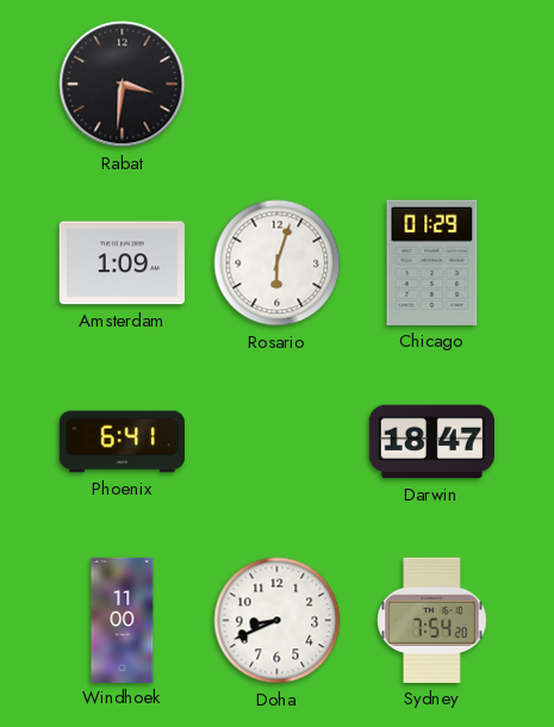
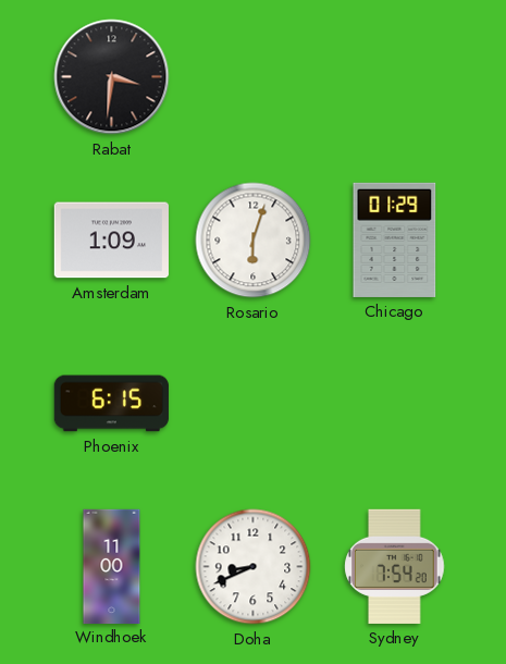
Phoenix: 6:41 -> 6:15 (111, 404)
Darwin: 18:47 -> none (431, 442)
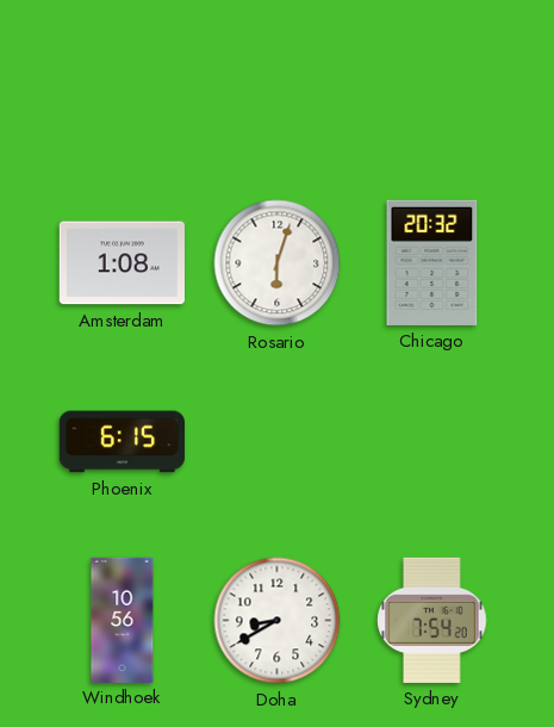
Rabat: 3:31 -> none (112, 77)
Amsterdam: 1:09 -> 1:08 (122, 263)
Chicago: 01:29 -> 20:32 (432, 262)
Windhoek: 11:00 -> 10:56 (123, 620)
Doha: 8:41 -> 8:40 (278, 621)
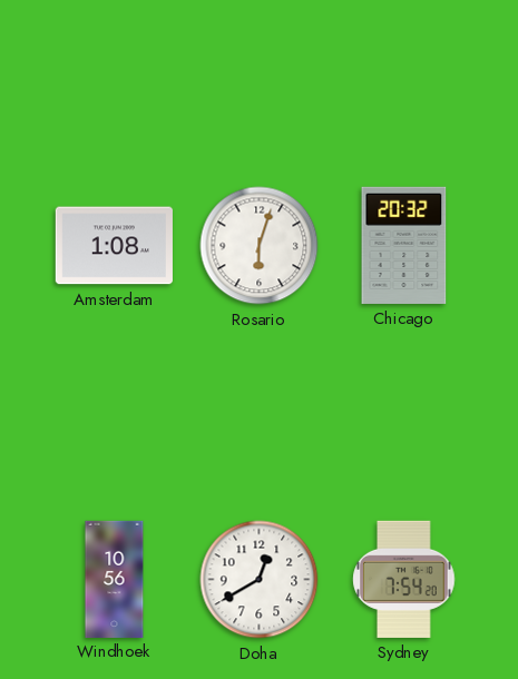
Phoenix: 6:15 -> none (122, 442)
Doha: 8:40 -> 12:40 (260, 580)
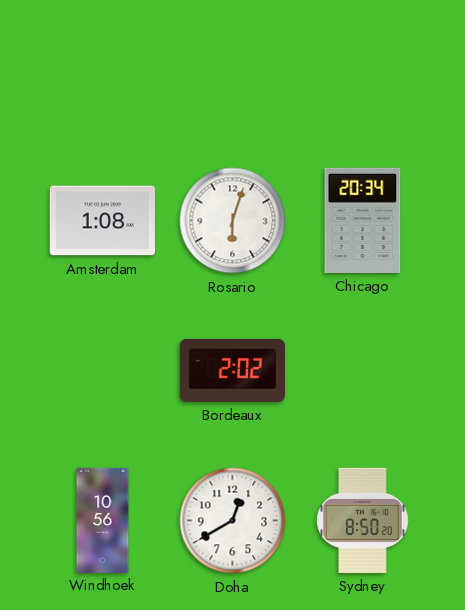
Chicago: 20:32 -> 20:34 (363, 220)
Bordeaux: none -> 2:02 (232, 370)
Sydney: 7:54 -> 8:50 (363, 520)
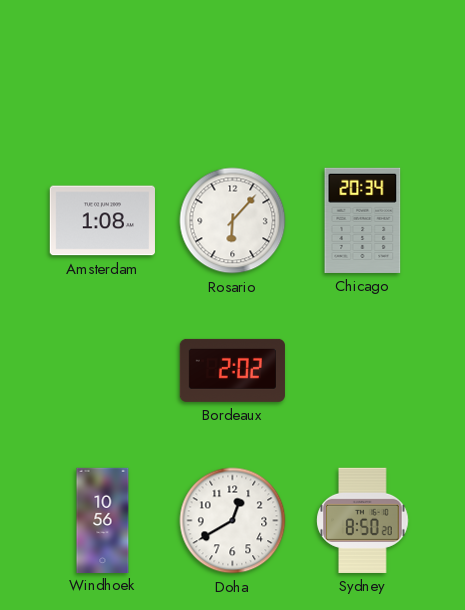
Rosario: 6:03 -> 6:07 (233, 221)
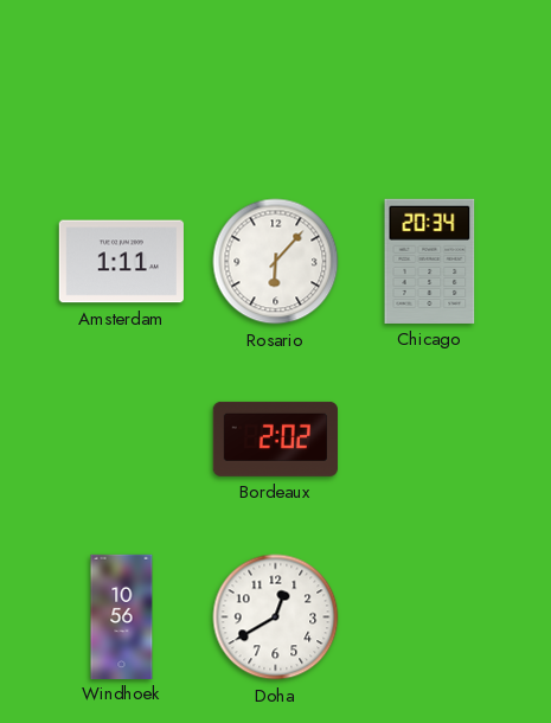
Amsterdam: 1:08 -> 1:11 (121, 262)
Sydney: 8:50 -> none (363, 520)
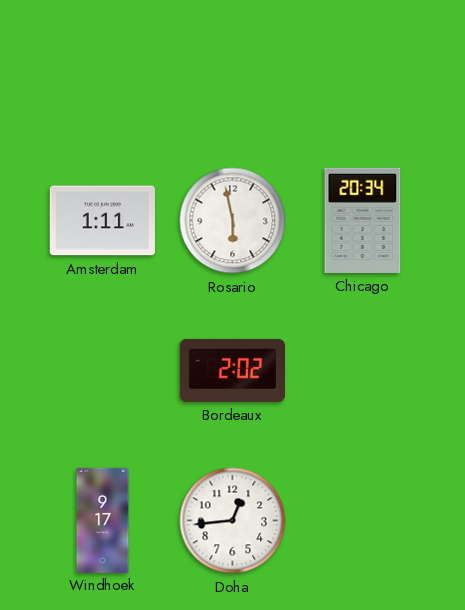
Rosario: 6:07 -> 5:58 (233, 221)
Windhoek: 10:56 -> 9:17 (103, 520)
Doha: 12:40 -> 12:44 (233, 521)
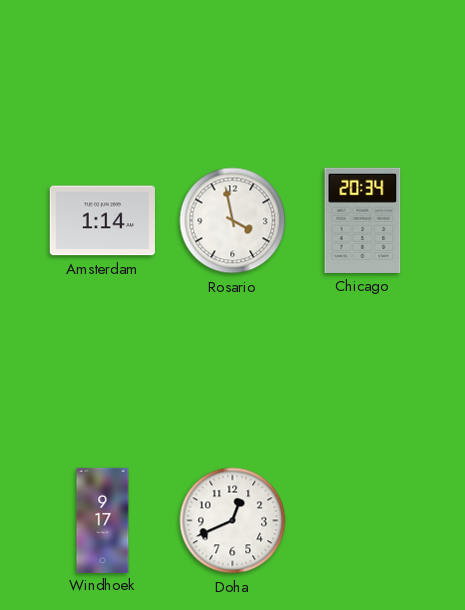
Amsterdam: 1:11 -> 1:14 (102, 221)
Rosario: 5:58 -> 3:58 (233, 221)
Bordeaux: 2:02 -> none (232, 370)
Doha: 12:44 -> 12:41 (233, 521)
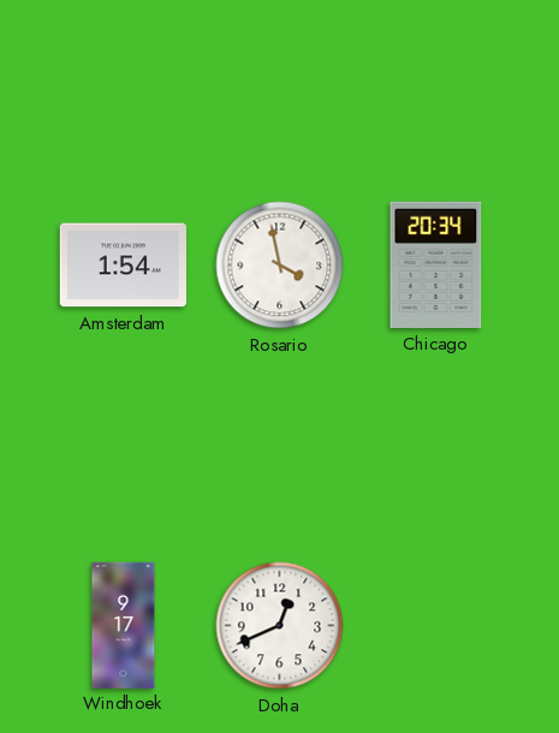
Amsterdam: 1:14 -> 1:54 (123, 266)
